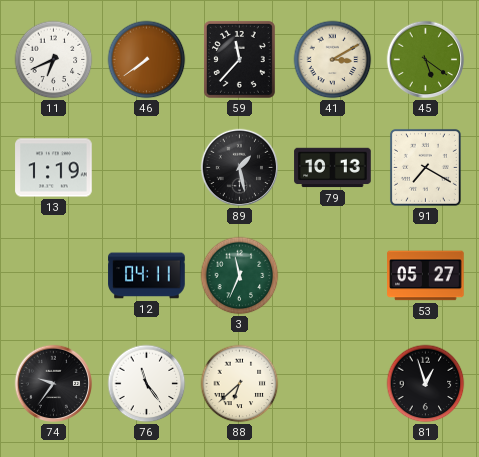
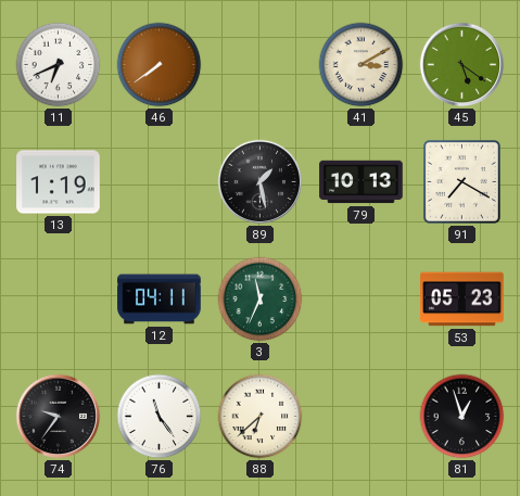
59: 11:37 -> none (239, 59)
53: 05:27 -> 05:23 (462, 300)
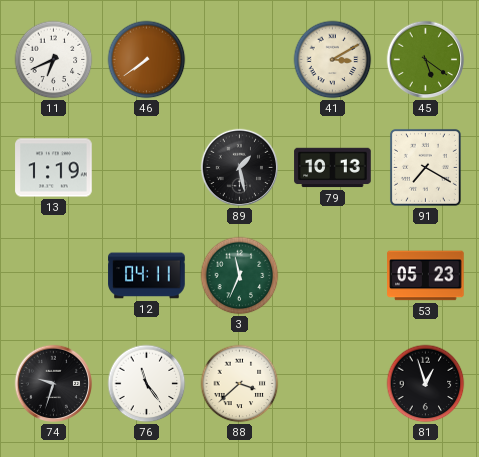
74: 9:36 -> 9:33 (54, 384)
88: 6:38 -> 3:38 (240, 384)
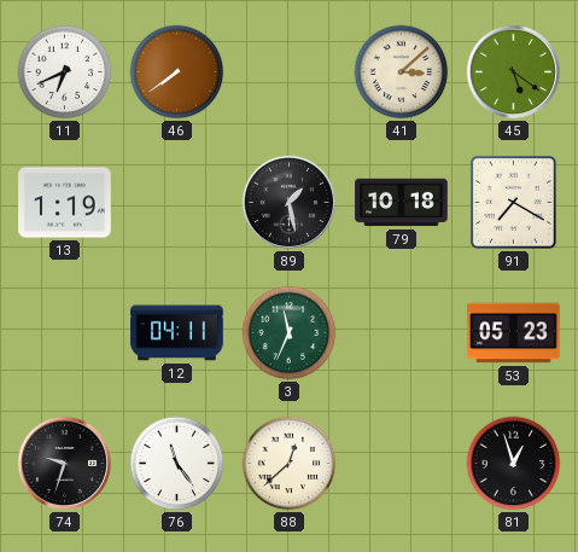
41: 3:10 -> 3:08 (402, 72)
79: 10:13 -> 10:18 (402, 203)
88: 3:38 -> 12:38 (290, 464)
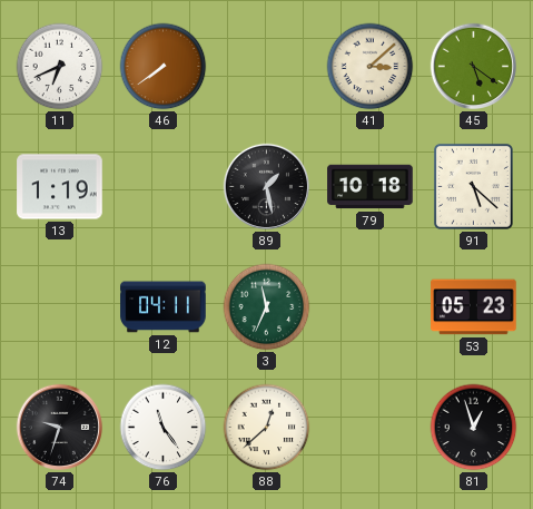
91: 7:20 -> 5:22 (473, 186)
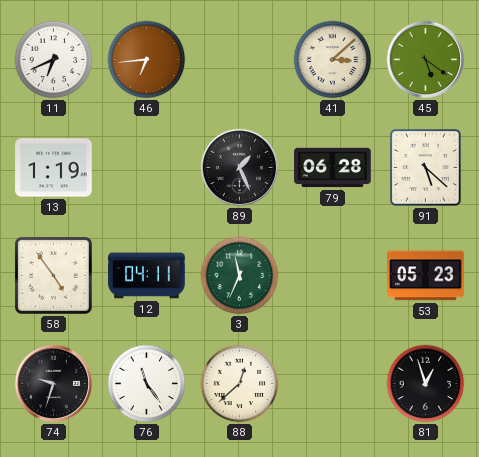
46: 7:39 -> 6:44 (147, 60)
89: 1:28 -> 1:26 (240, 168)
79: 10:18 -> 06:28 (333, 168)
58: none -> 4:54 (53, 275)
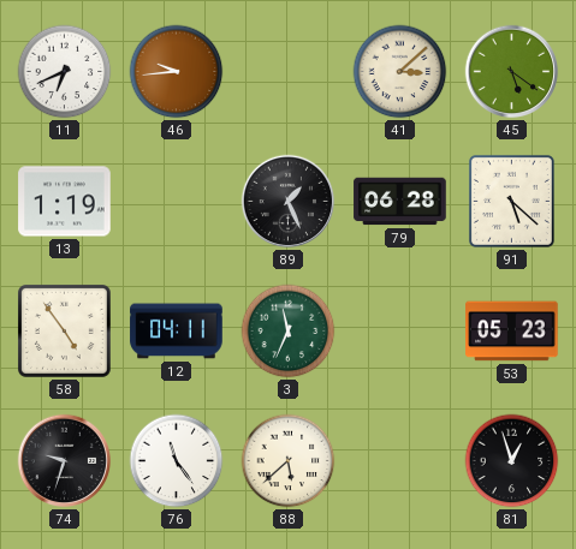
46: 6:44 -> 9:44 (177, 72)
88: 12:38 -> 5:38 (289, 461)
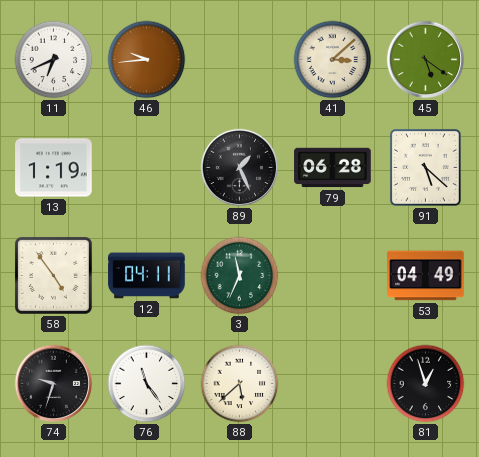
53: 05:23 -> 04:49 (426, 276)
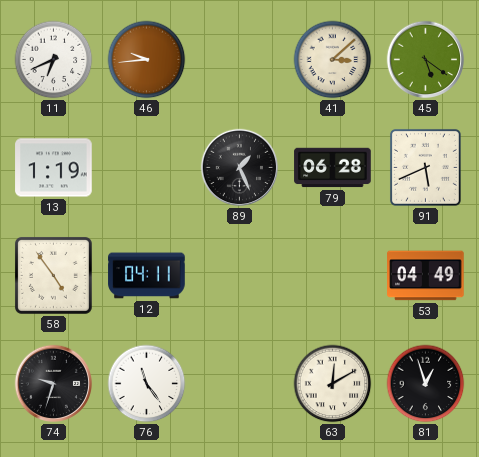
91: 5:22 -> 5:41 (425, 167)
3: 11:34 -> none (240, 276)
88: 5:38 -> none (240, 384)
63: none -> 12:10 (333, 384)
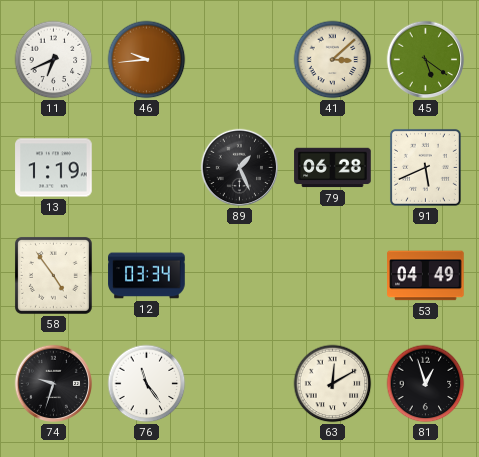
12: 04:11 -> 03:34 (147, 276)
